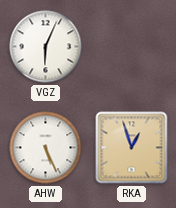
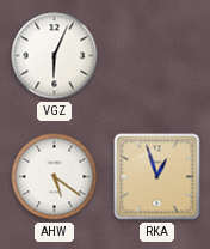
AHW: 5:26 -> 5:21 (55, 177)
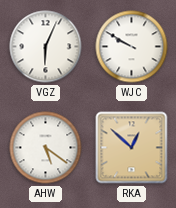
WJC: none -> 9:50 (132, 47)
RKA: 12:57 -> 12:52 (132, 148)
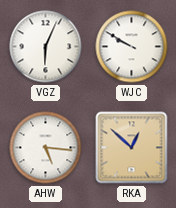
AHW: 5:21 -> 5:16 (46, 148)
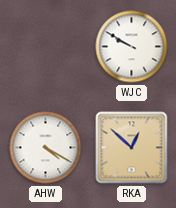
VGZ: 6:04 -> none (46, 47)
AHW: 5:16 -> 4:20 (46, 148)
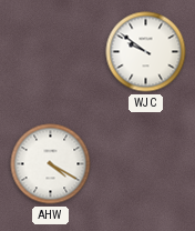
WJC: 9:50 -> 9:51 (146, 52)
RKA: 12:52 -> none (132, 148)
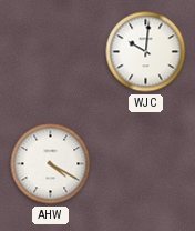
WJC: 9:51 -> 10:01 (146, 52)
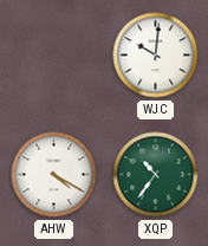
XQP: none -> 10:36 (156, 175)
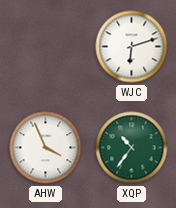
WJC: 10:01 -> 6:12 (132, 47)
AHW: 4:20 -> 3:56 (46, 148)
